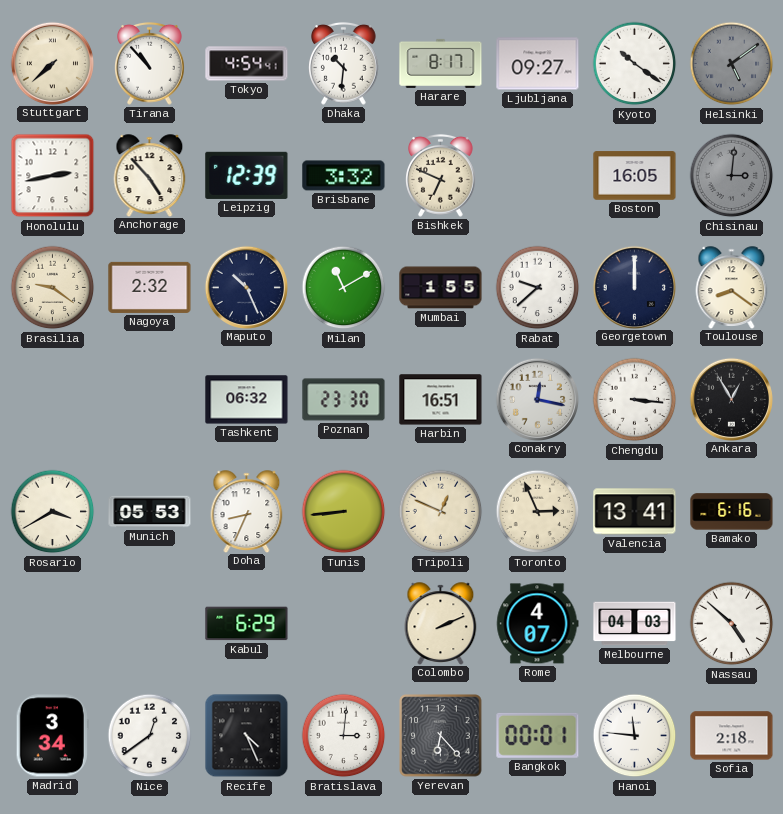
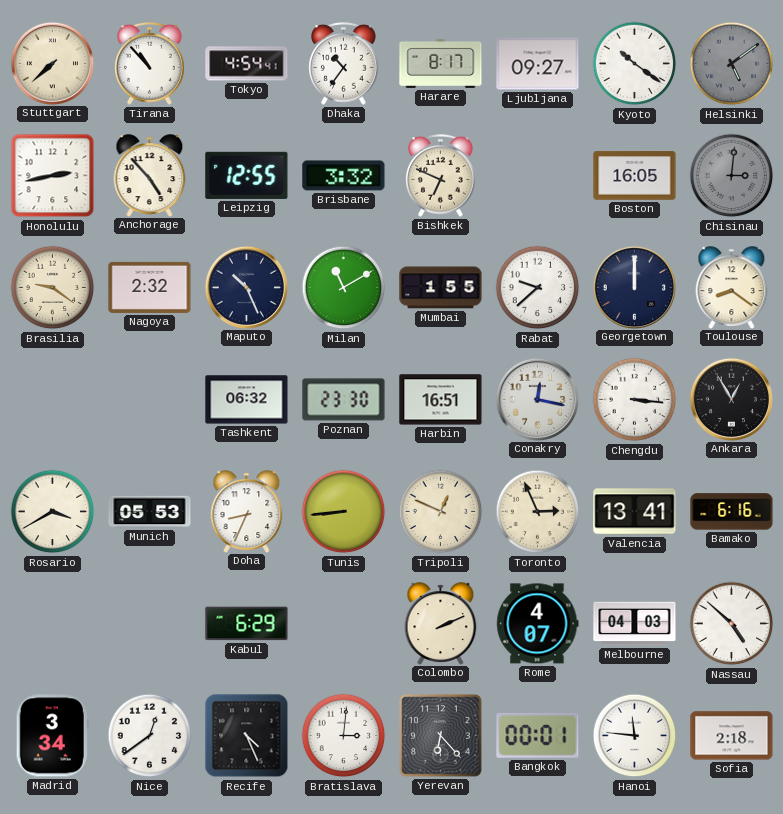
Dhaka: 10:31 -> 10:36 (344, 63)
Leipzig: 12:39 -> 12:55 (247, 175)
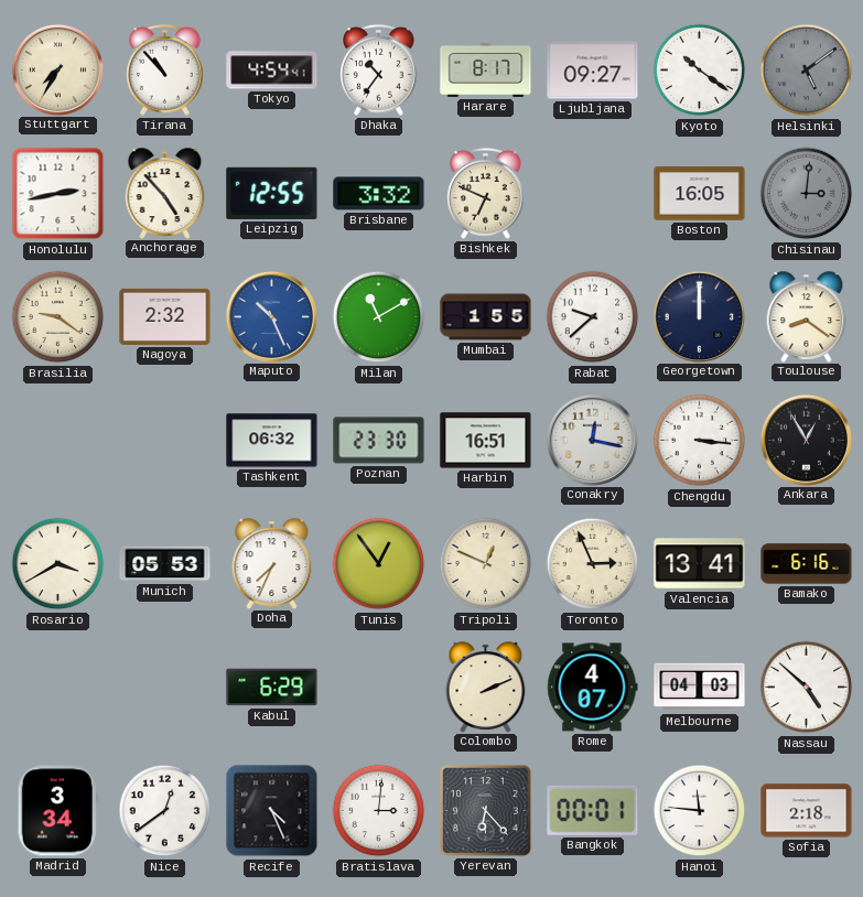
Stuttgart: 7:38 -> 7:35 (57, 69)
Maputo dial: navy -> blue (271, 316)
Doha: 8:34 -> 7:34 (272, 563)
Tunis: 8:44 -> 12:54 (379, 564)
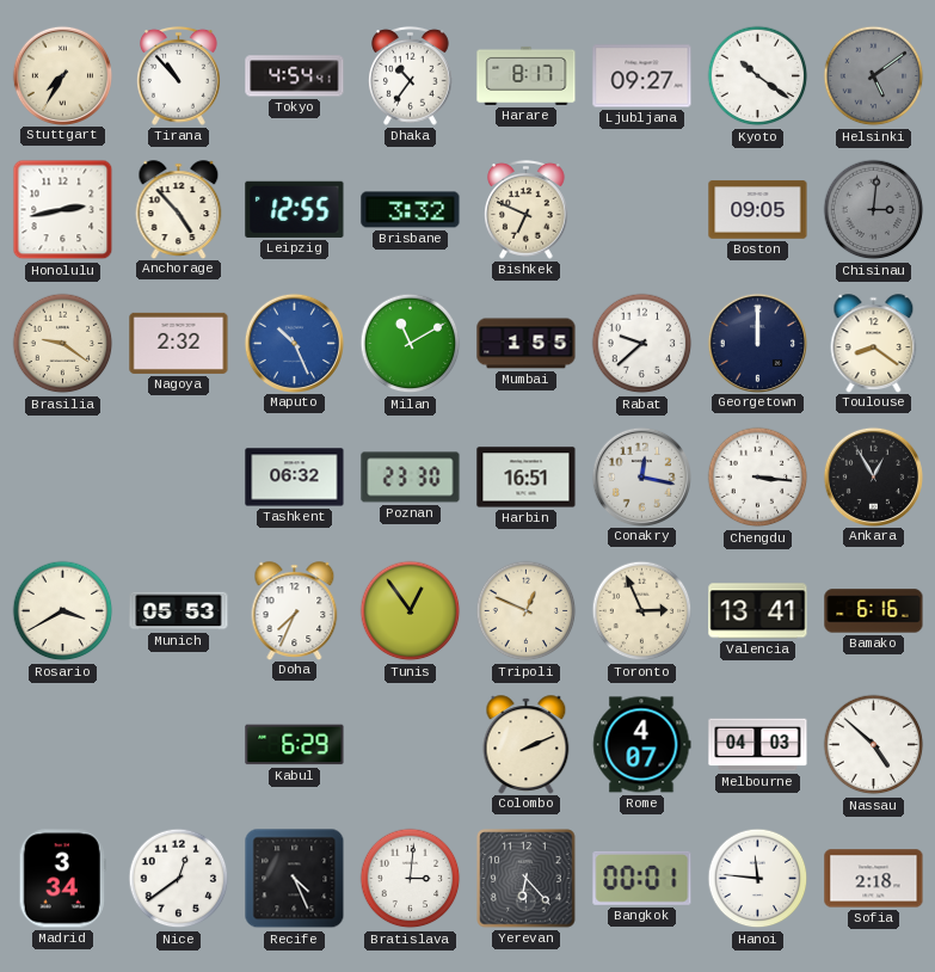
Boston: 16:05 -> 09:05 (758, 210)
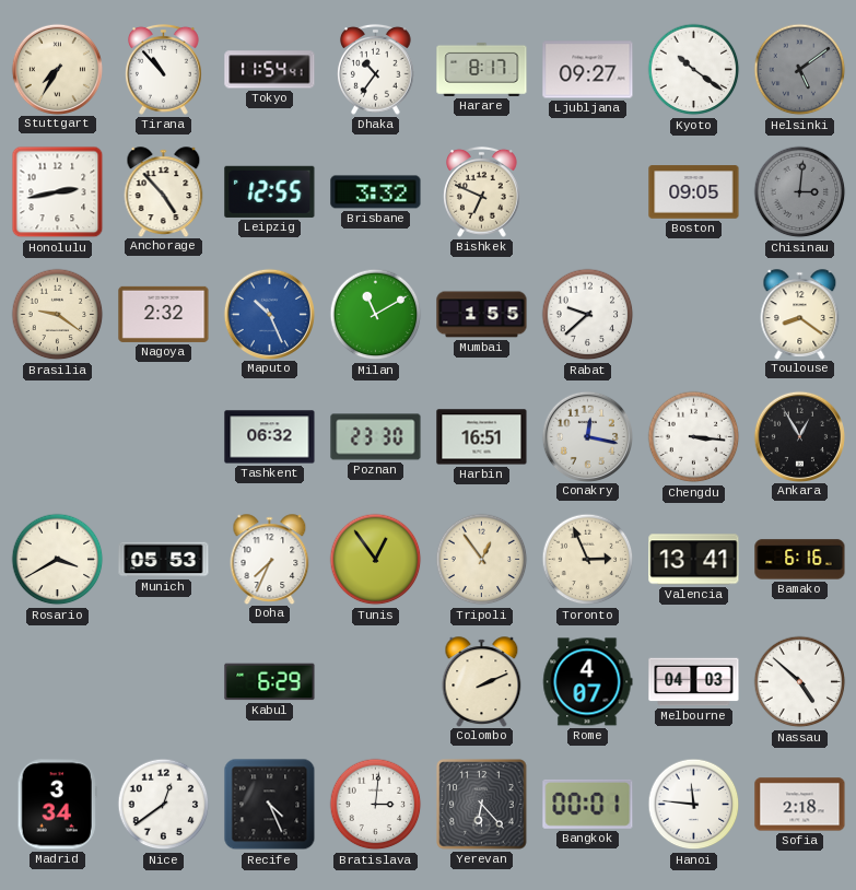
Tokyo: 4:54 -> 11:54 (270, 70)
Georgetown: 12:00 -> none (757, 343)
Tripoli: 12:49 -> 12:54 (482, 560)
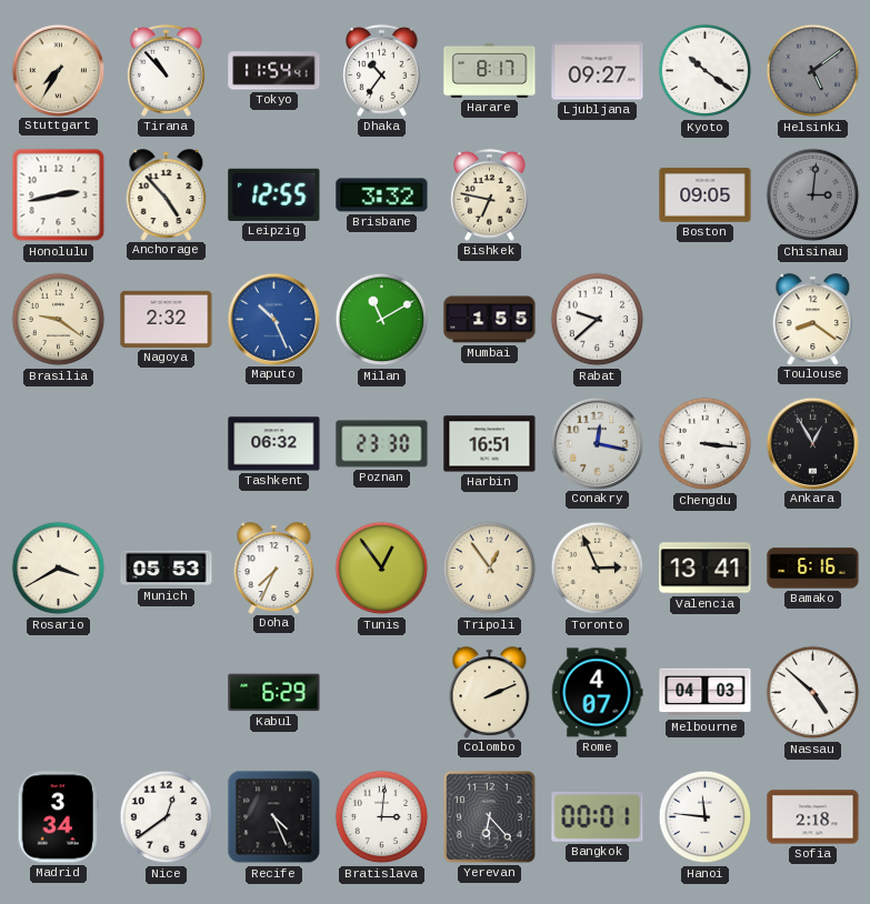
Bishkek: 6:49 -> 6:47 (490, 194)
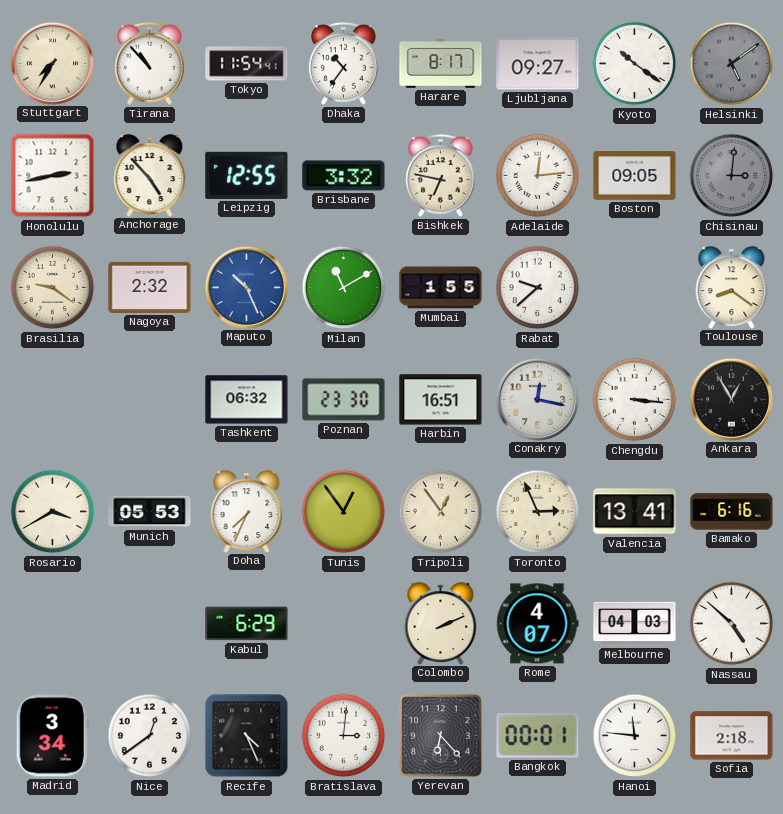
Adelaide: none -> 12:14 (538, 176)
